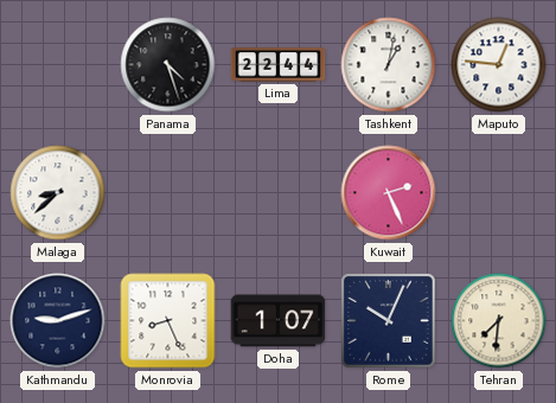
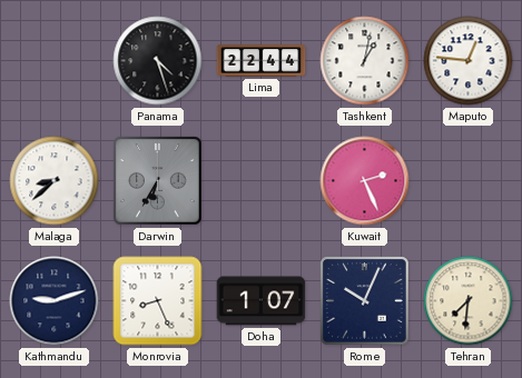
Darwin: none -> 6:35 (158, 181)
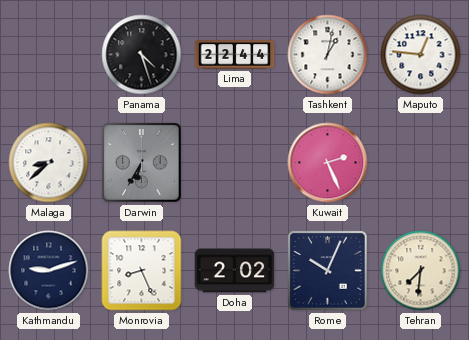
Doha: 1:07 -> 2:02 (235, 271)
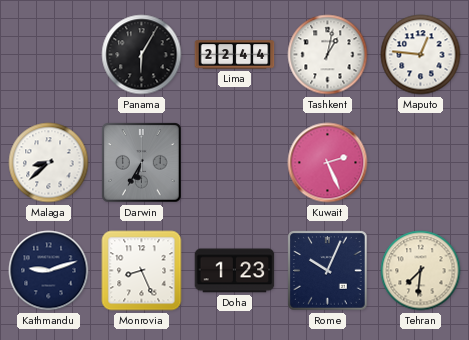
Panama: 4:27 -> 6:05 (142, 55)
Doha: 2:02 -> 1:23 (235, 271)
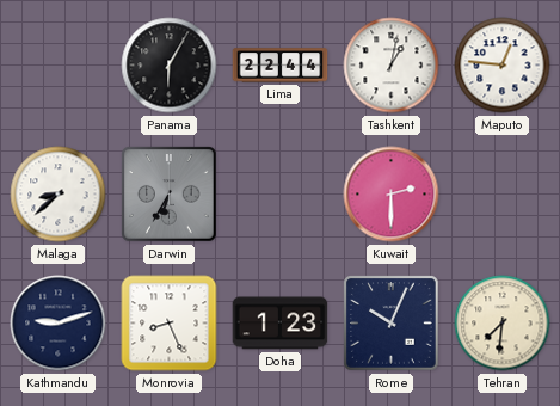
Kuwait: 2:26 -> 2:30 (392, 195)
